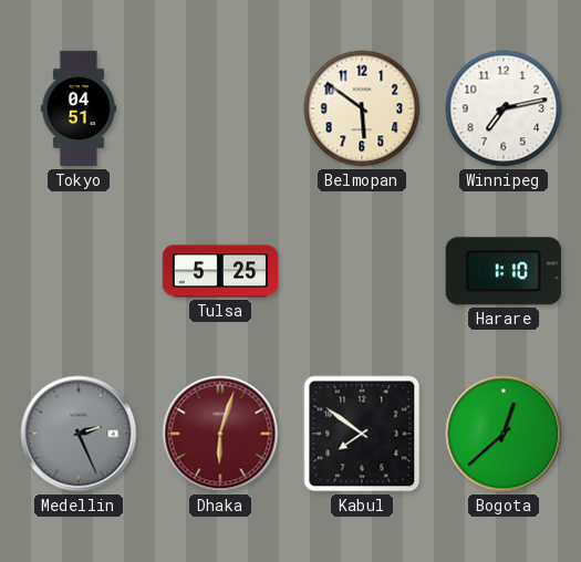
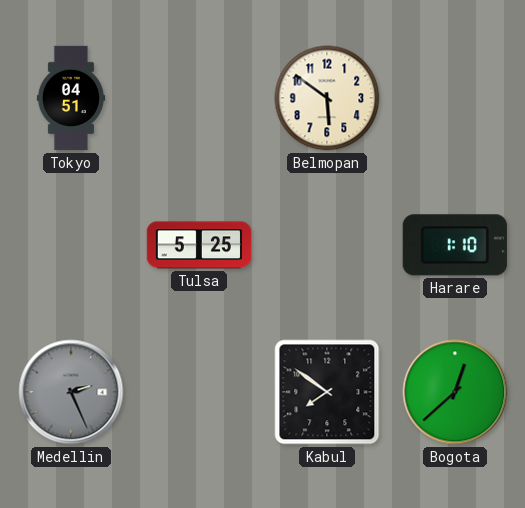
Winnipeg: 7:13 -> none (504, 108)
Dhaka: 6:03 -> none (220, 434)
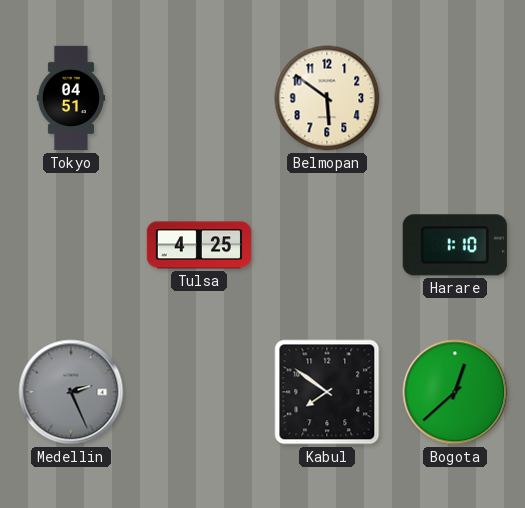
Tulsa: 5:25 -> 4:25 (199, 245)
